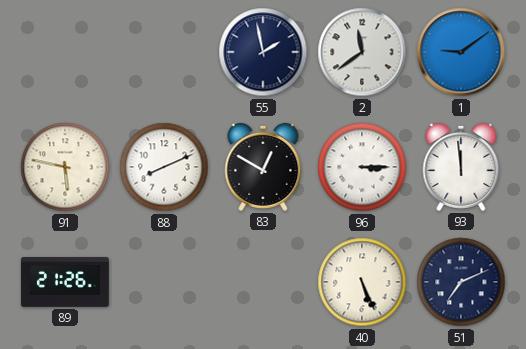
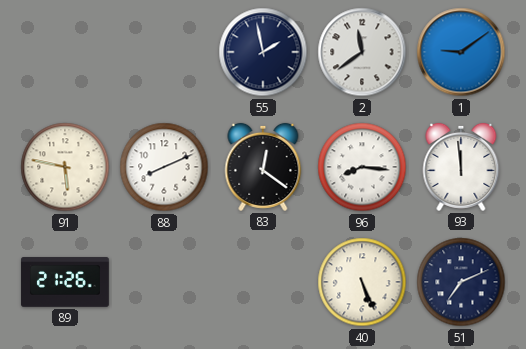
83: 12:50 -> 12:21 (263, 167)
96: 3:15 -> 8:16 (362, 167)
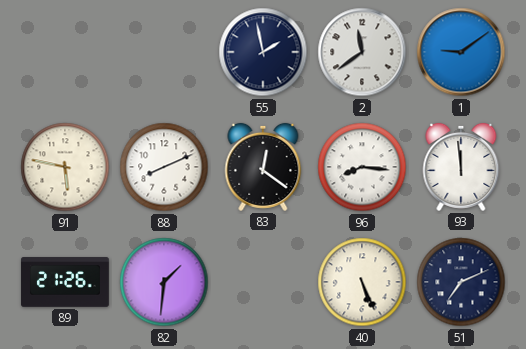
82: none -> 1:31 (164, 282)
